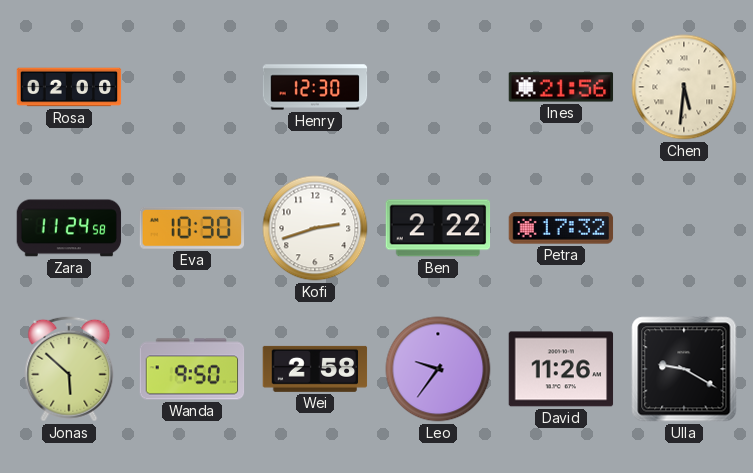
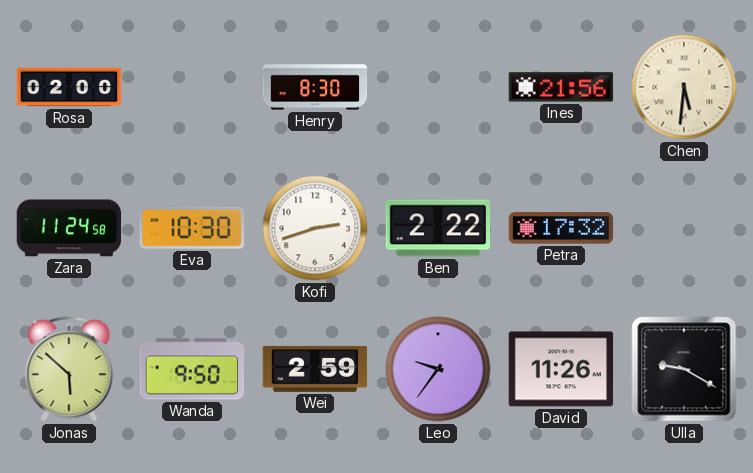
Henry: 12:30 -> 8:30 (315, 87)
Wei: 2:58 -> 2:59 (315, 369)
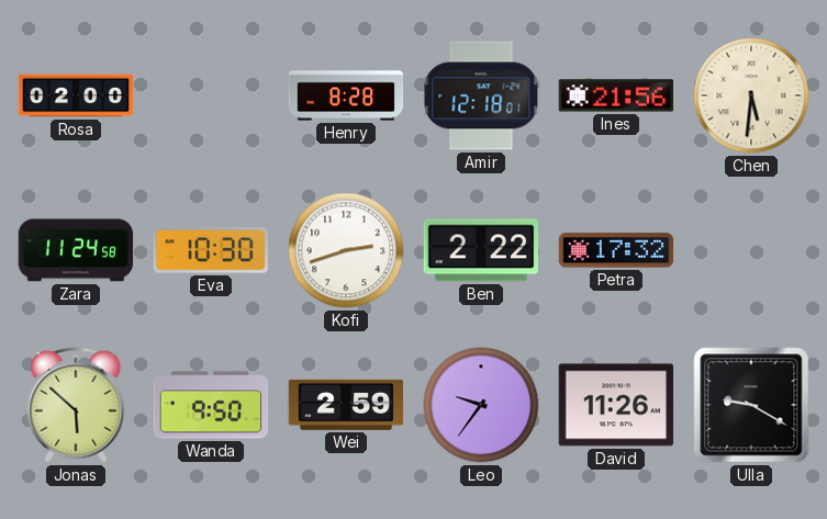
Henry: 8:30 -> 8:28 (346, 95)
Amir: none -> 12:18 (481, 95)
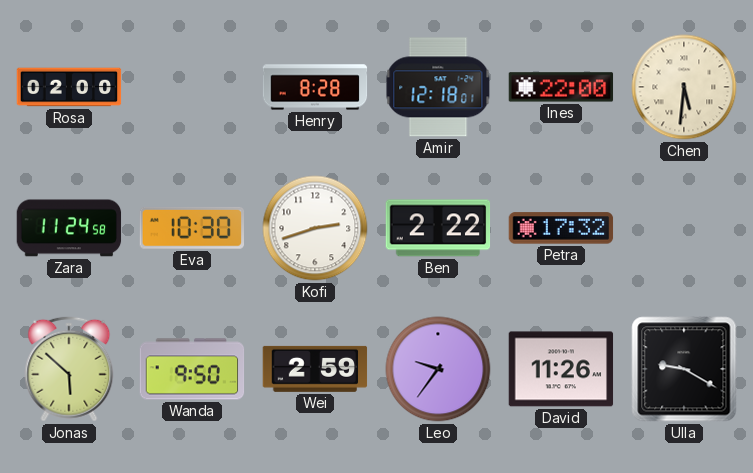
Ines: 21:56 -> 22:00 (561, 87)
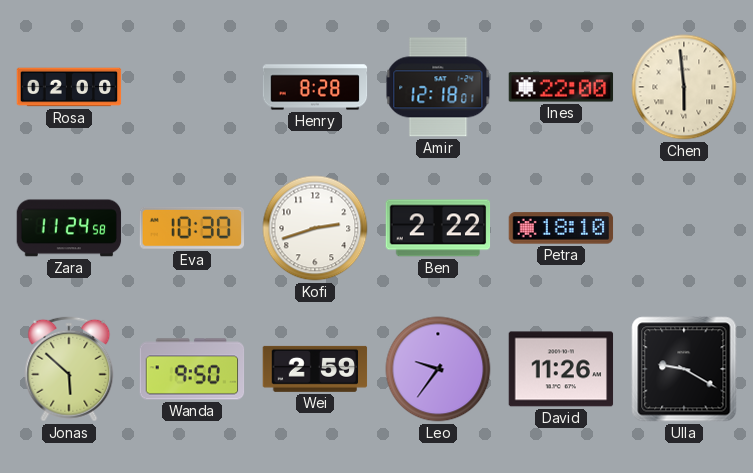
Chen: 5:31 -> 5:59 (684, 87)
Petra: 17:32 -> 18:10 (561, 228)
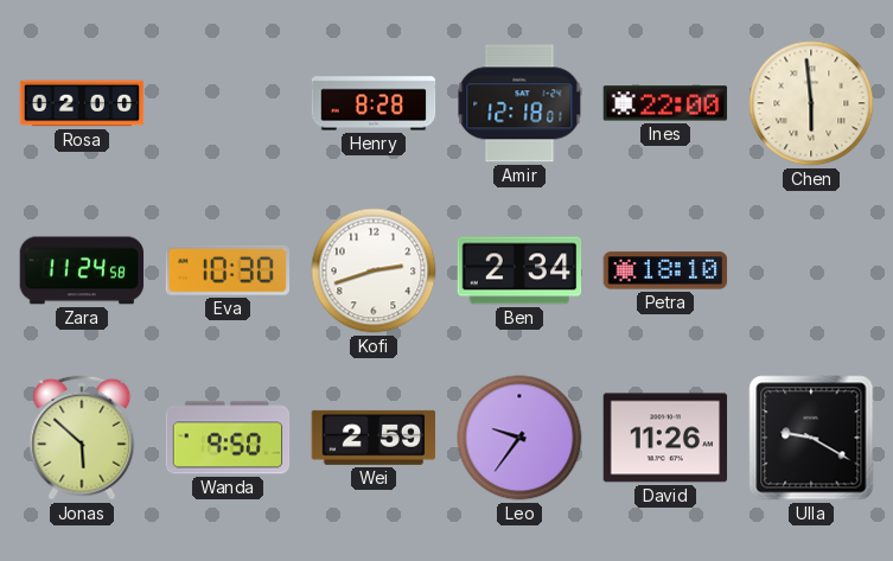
Ben: 2:22 -> 2:34 (519, 270)
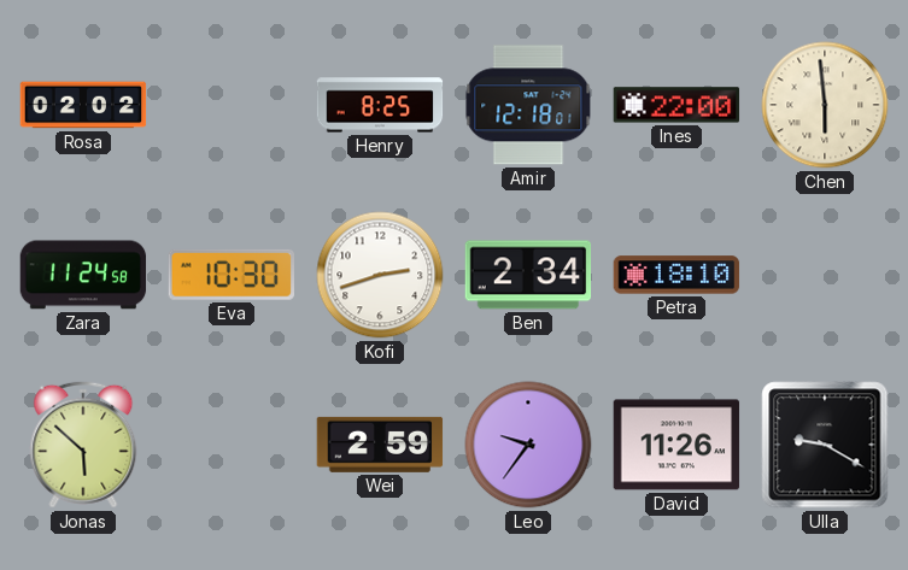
Rosa: 02:00 -> 02:02 (83, 105)
Henry: 8:28 -> 8:25 (380, 105)
Wanda: 9:50 -> none (228, 438)
